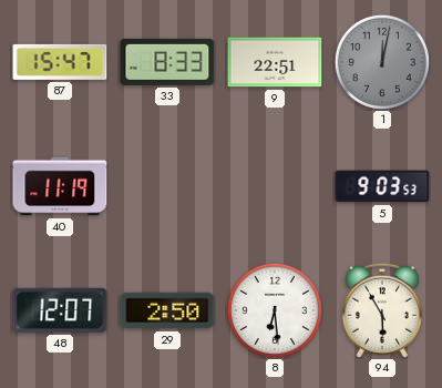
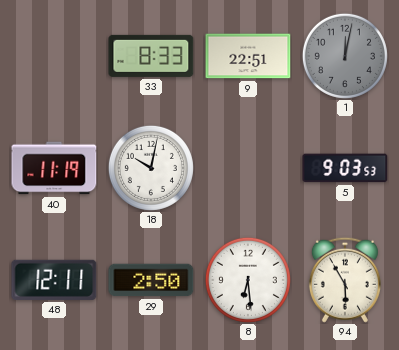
87: 15:47 -> none (60, 62)
18: none -> 10:02 (151, 168)
48: 12:07 -> 12:11 (54, 280)
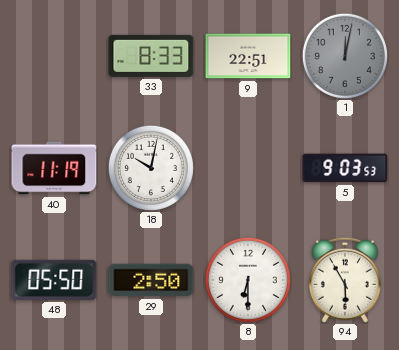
48: 12:11 -> 05:50 (54, 280)
8: 6:29 -> 6:30 (248, 280)
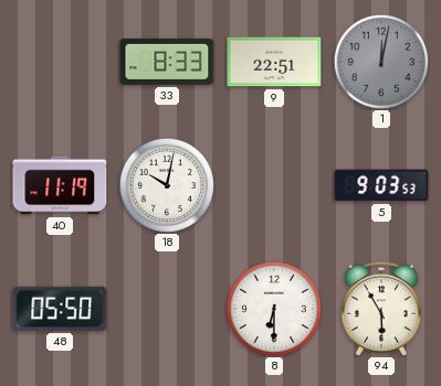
29: 2:50 -> none (151, 280)
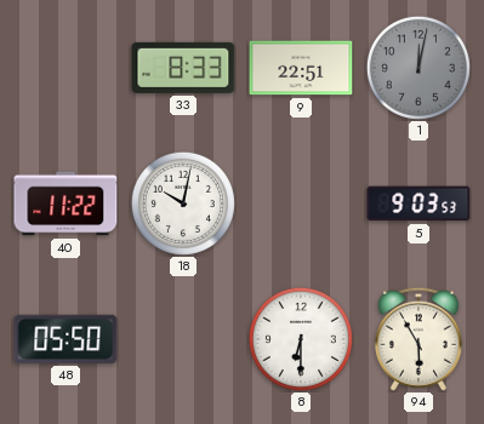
40: 11:19 -> 11:22 (66, 204)
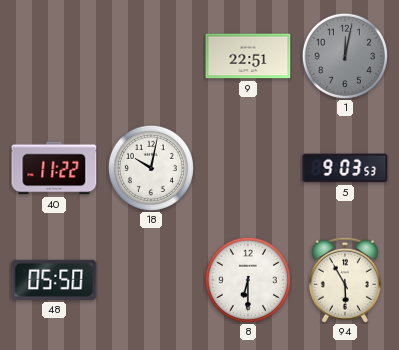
33: 8:33 -> none (183, 68)
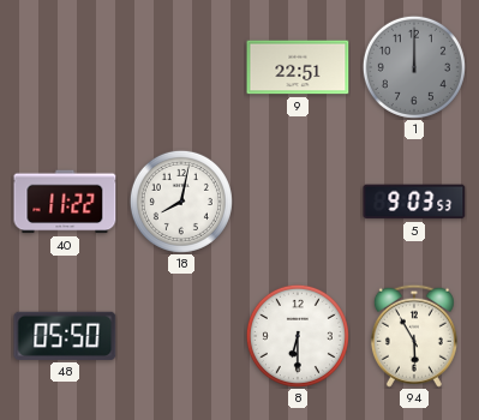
1: 12:02 -> 12:00 (414, 67)
18: 10:02 -> 8:02 (181, 202)
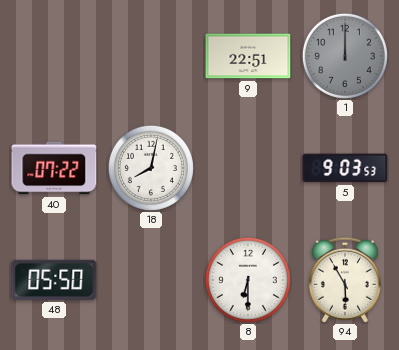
40: 11:22 -> 07:22 (54, 168)
